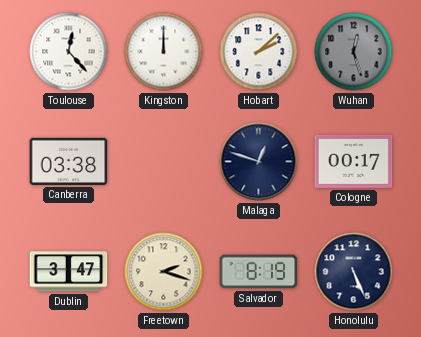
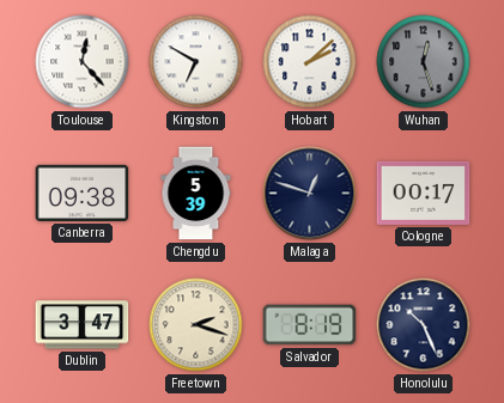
Kingston: 12:00 -> 6:50 (196, 62)
Canberra: 03:38 -> 09:38 (83, 193)
Chengdu: none -> 5:39 (196, 194)
Honolulu: 5:26 -> 10:26 (424, 325)
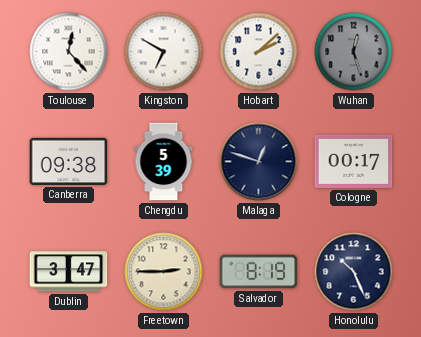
Freetown: 2:18 -> 2:45 (164, 272)
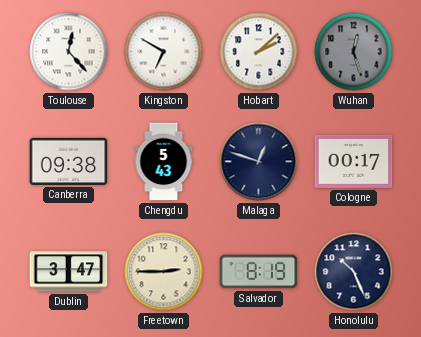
Chengdu: 5:39 -> 5:43 (164, 162)
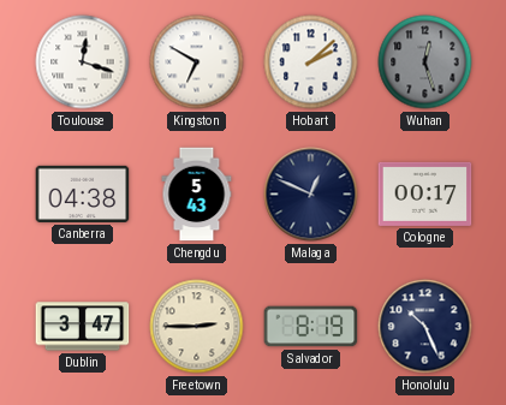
Toulouse: 12:23 -> 12:18 (83, 62)
Canberra: 09:38 -> 04:38 (83, 193)
Malaga: 12:48 -> 12:49 (311, 195)
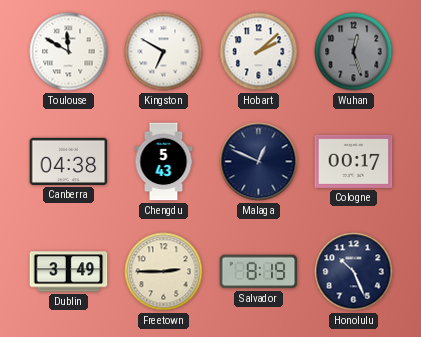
Toulouse: 12:18 -> 11:50 (69, 52)
Dublin: 3:47 -> 3:49 (69, 272)
